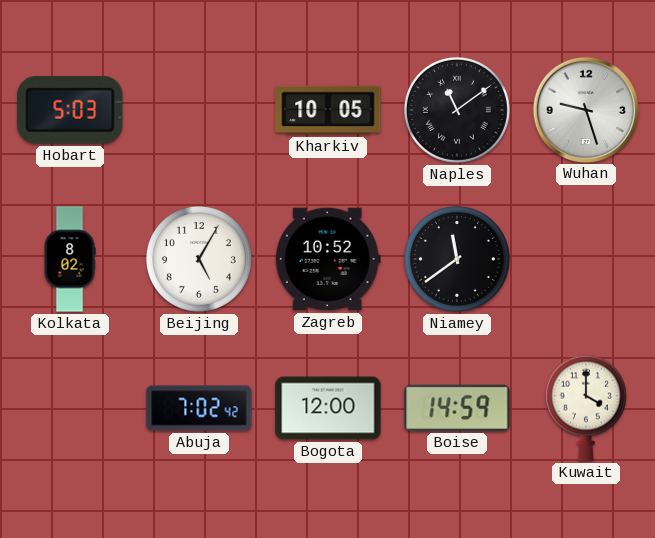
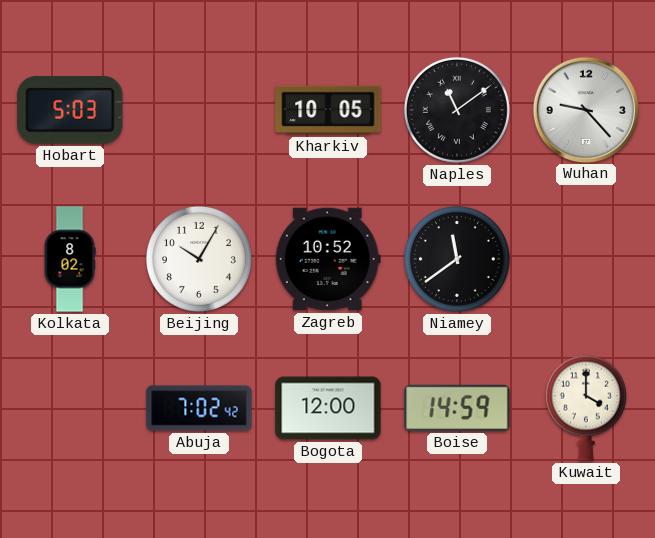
Wuhan: 9:27 -> 9:23 (585, 109)
Beijing: 5:05 -> 10:05 (199, 259)
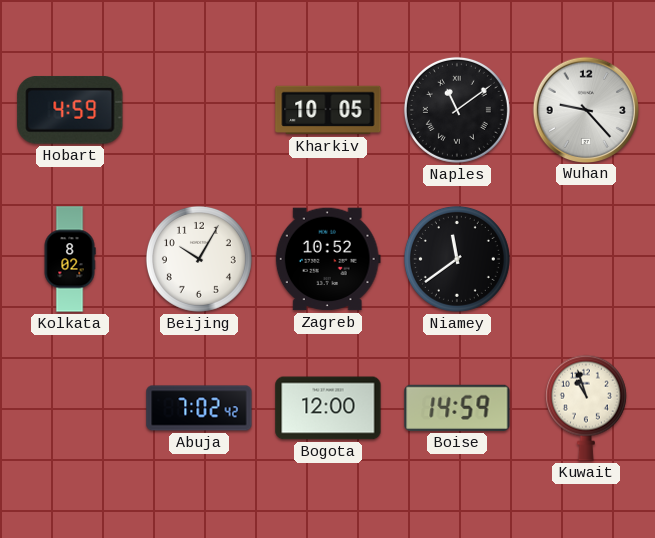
Hobart: 5:03 -> 4:59 (70, 110)
Kuwait: 4:00 -> 10:57 (586, 408)
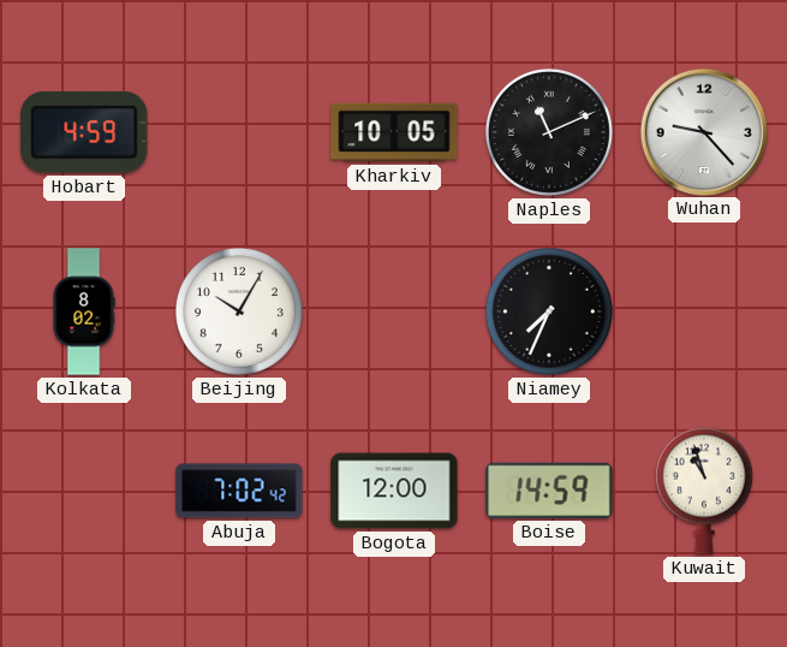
Naples: 11:09 -> 11:11 (549, 132)
Zagreb: 10:52 -> none (328, 259)
Niamey: 11:39 -> 7:34 (549, 311)
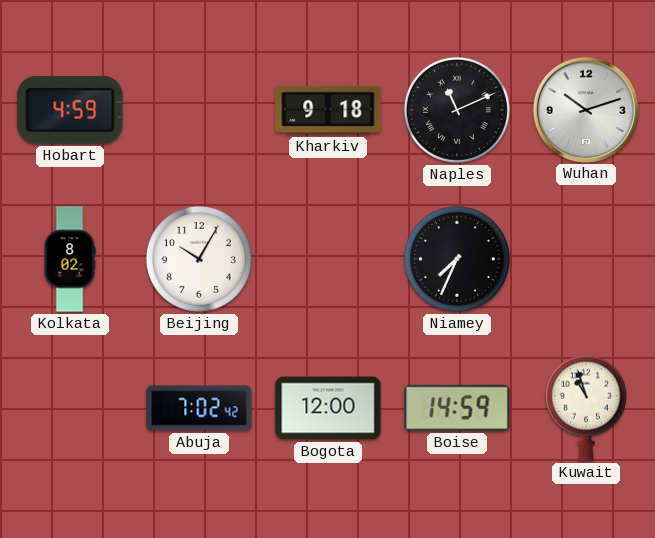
Kharkiv: 10:05 -> 9:18 (328, 110)
Wuhan: 9:23 -> 10:12 (585, 109)
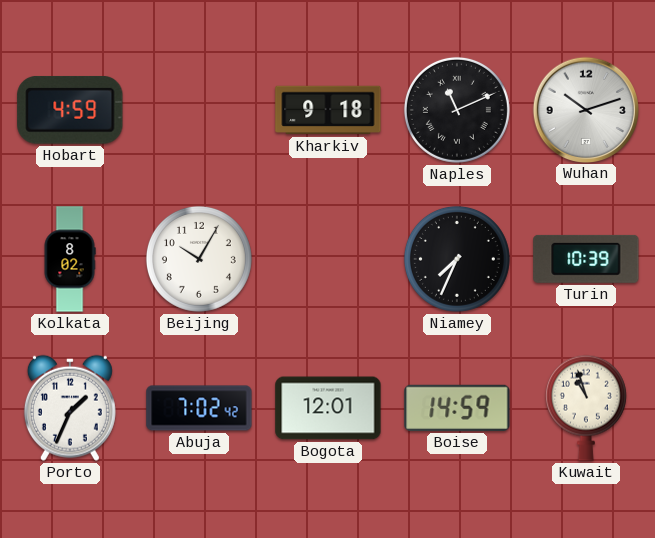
Turin: none -> 10:39 (586, 259)
Porto: none -> 1:34 (70, 408)
Bogota: 12:00 -> 12:01 (328, 408)
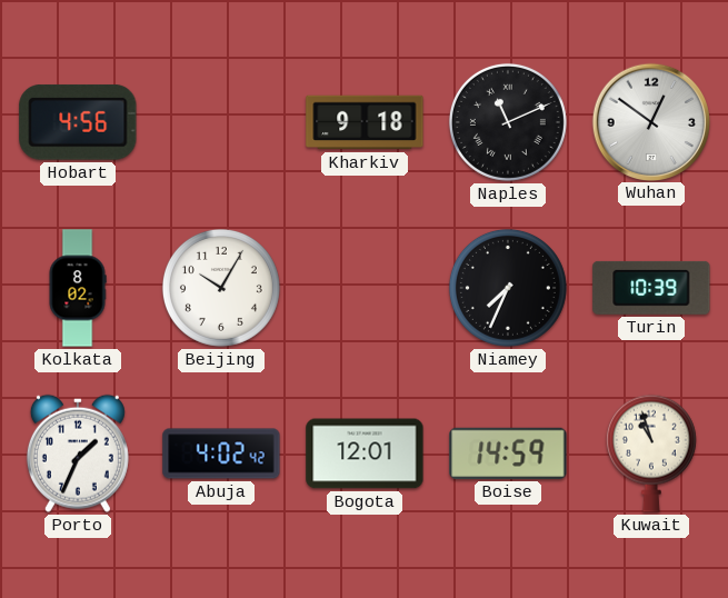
Hobart: 4:59 -> 4:56 (78, 122)
Wuhan: 10:12 -> 12:51 (650, 121)
Abuja: 7:02 -> 4:02 (221, 454)
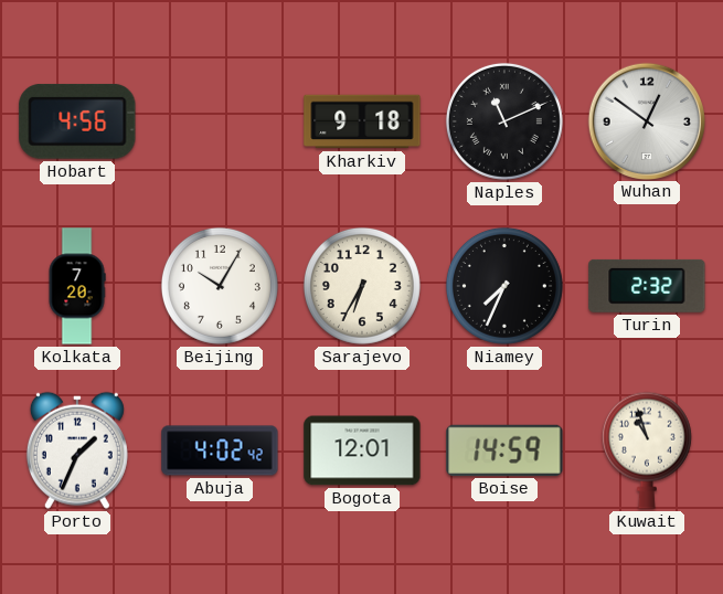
Kolkata: 8:02 -> 7:20 (77, 286)
Sarajevo: none -> 6:35 (362, 286)
Turin: 10:39 -> 2:32 (647, 286)
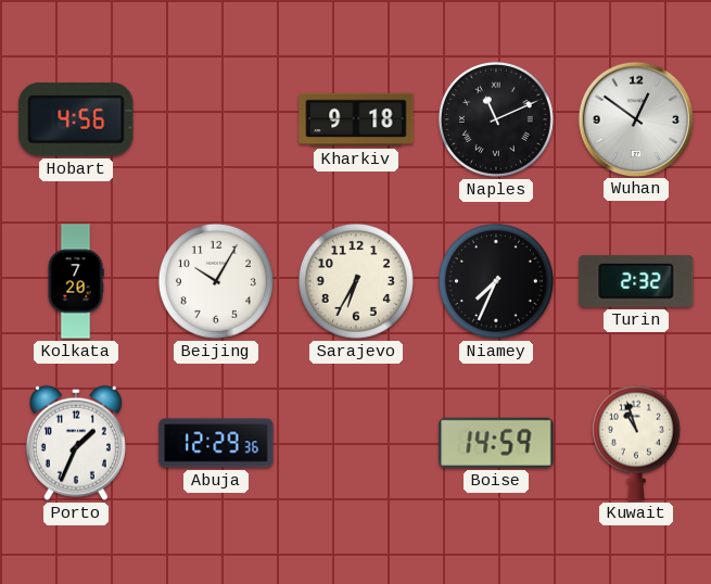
Abuja: 4:02 -> 12:29 (216, 443)
Bogota: 12:01 -> none (362, 450)
